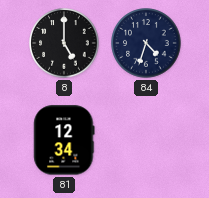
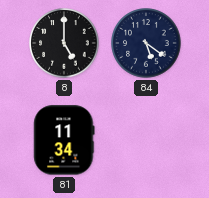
84: 4:33 -> 5:21 (146, 43)
81: 12:34 -> 11:34 (64, 140)
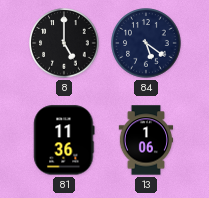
81: 11:34 -> 11:36 (64, 140)
13: none -> 1:06 (146, 140)
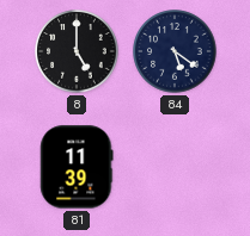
81: 11:36 -> 11:39 (77, 167)
13: 1:06 -> none (146, 140)
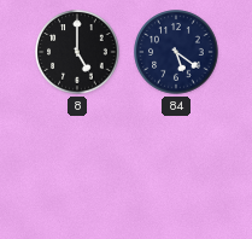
81: 11:39 -> none (77, 167)
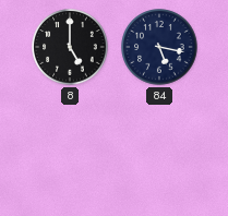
84: 5:21 -> 5:17 (159, 47)
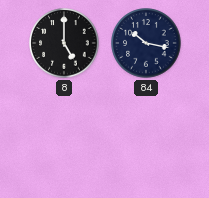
84: 5:17 -> 10:17 (146, 43)
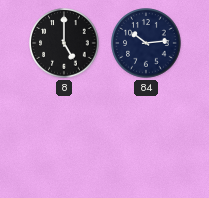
84: 10:17 -> 10:14 (146, 43)
